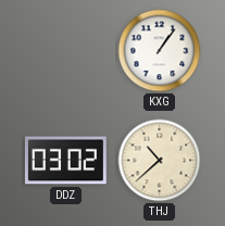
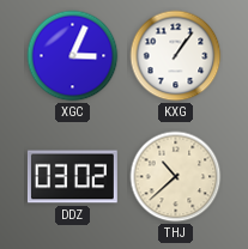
XGC: none -> 3:04 (73, 56)
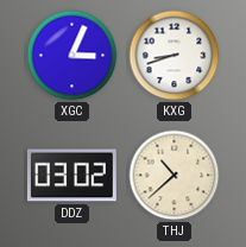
KXG: 1:06 -> 8:42 (175, 56)
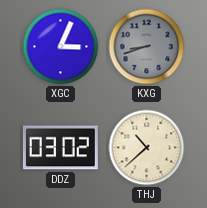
KXG dial: white -> grey (147, 47)
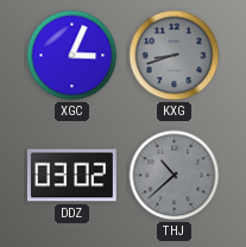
THJ dial: cream -> grey (175, 176)
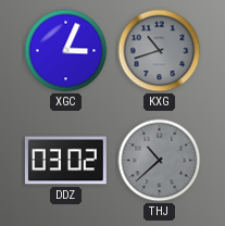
KXG: 8:42 -> 10:42 (160, 51)
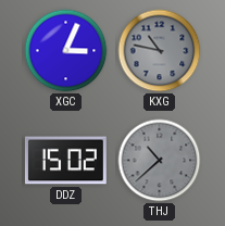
KXG: 10:42 -> 10:47 (160, 51)
DDZ: 03:02 -> 15:02 (65, 161)
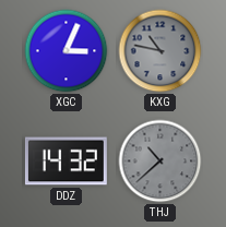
DDZ: 15:02 -> 14:32 (66, 162)
